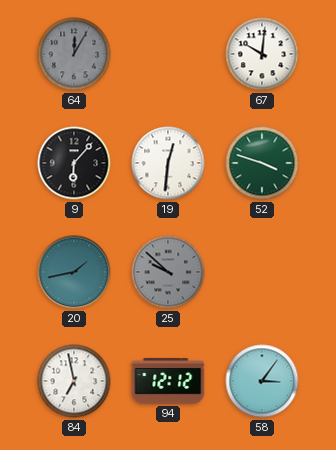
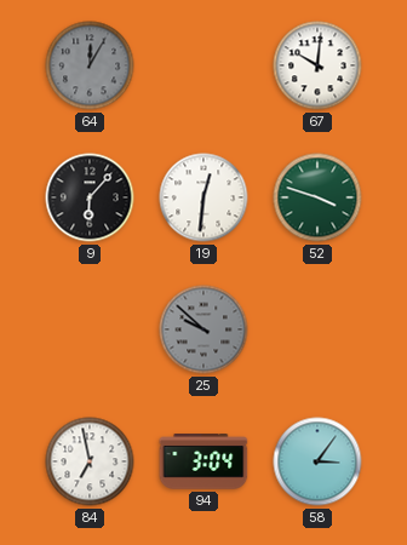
20: 1:43 -> none (74, 272)
94: 12:12 -> 3:04 (203, 463)
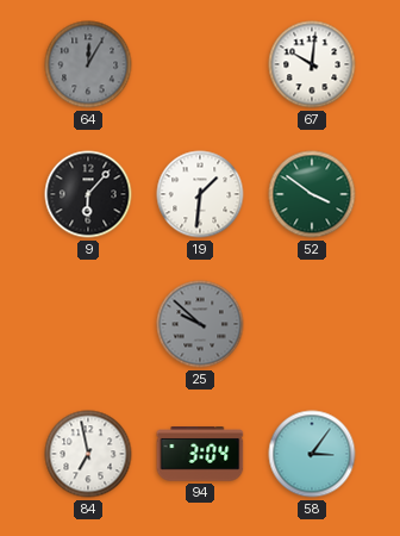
19: 12:31 -> 1:31 (200, 194)
52: 3:48 -> 3:51 (312, 194)
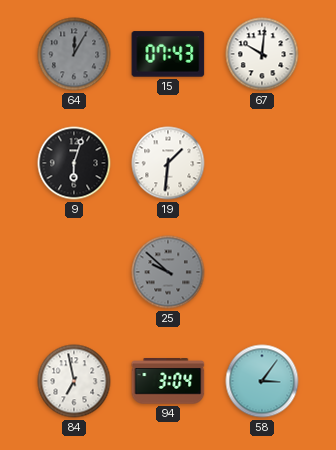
15: none -> 07:43 (168, 54)
9: 6:07 -> 6:03 (74, 163)
52: 3:51 -> none (312, 194)
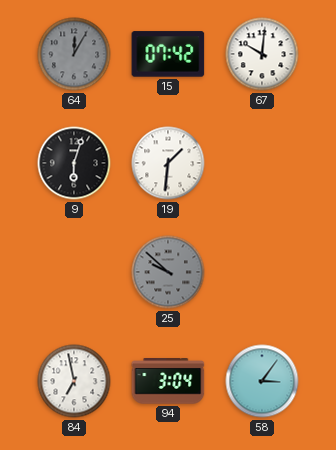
15: 07:43 -> 07:42 (168, 54)
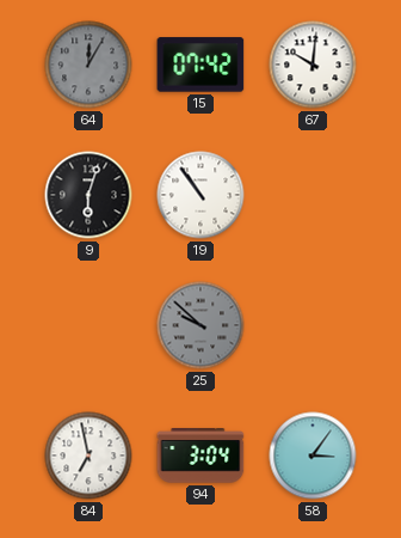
19: 1:31 -> 10:54 (200, 195)
